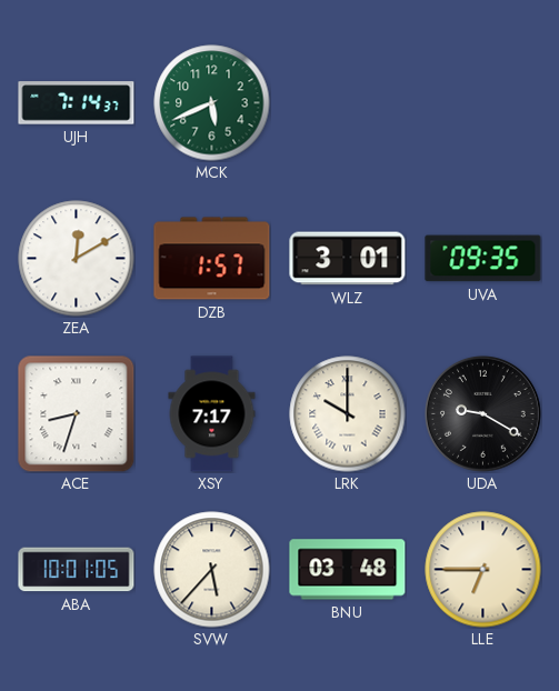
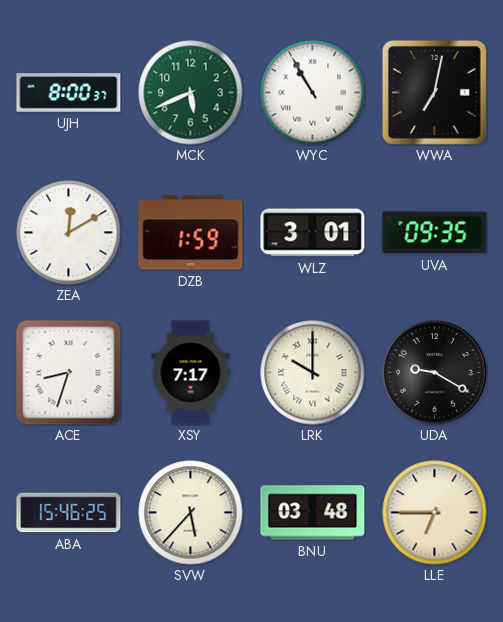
UJH: 7:14 -> 8:00 (69, 93)
WYC: none -> 10:55 (313, 93)
WWA: none -> 7:02 (434, 92)
DZB: 1:57 -> 1:59 (191, 233)
ABA: 10:01 -> 15:46 (69, 513)
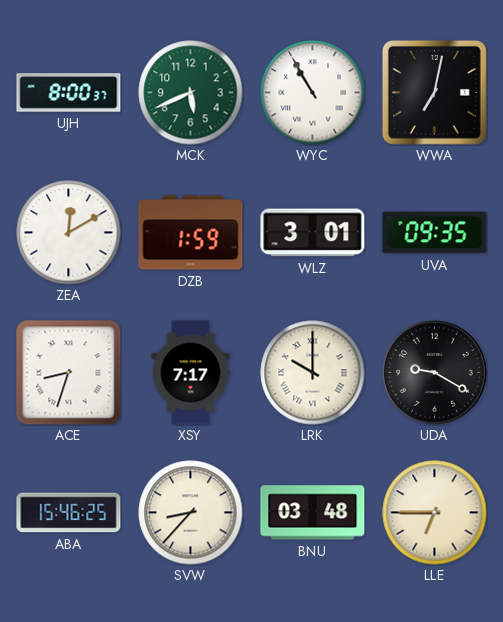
SVW: 5:37 -> 8:37 (191, 513)
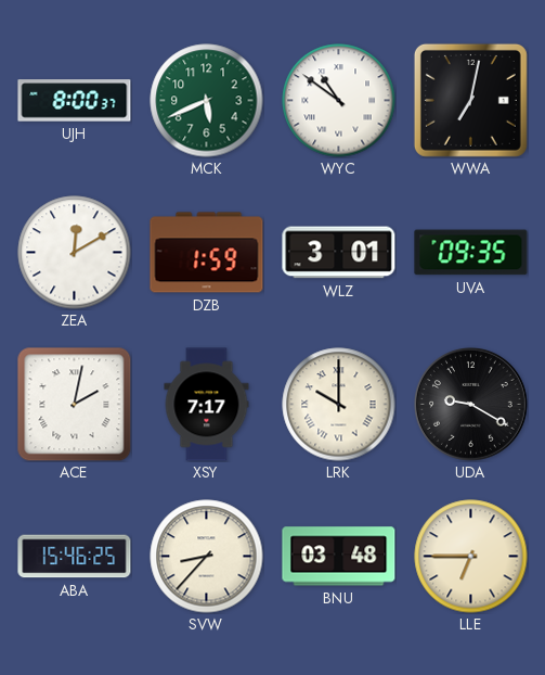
WYC: 10:55 -> 10:51 (339, 101)
ACE: 8:33 -> 2:02 (74, 404)
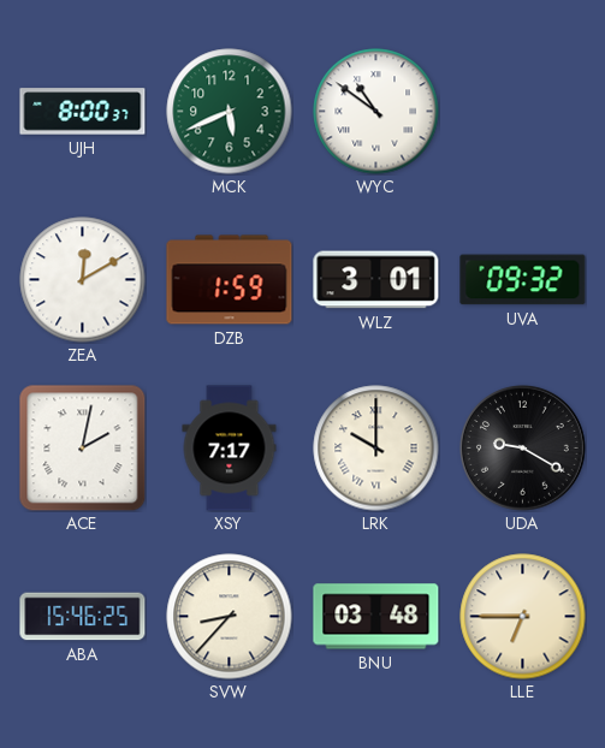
WWA: 7:02 -> none (470, 100)
UVA: 09:35 -> 09:32 (523, 280)
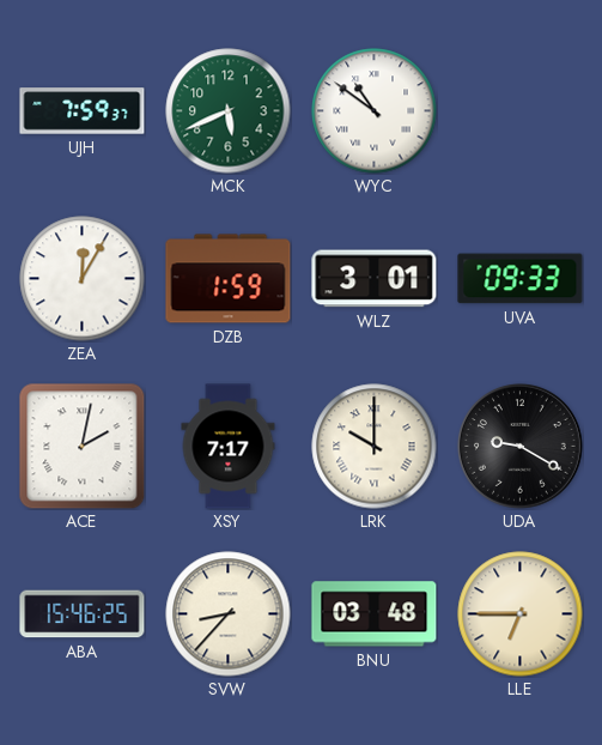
UJH: 8:00 -> 7:59 (83, 111)
ZEA: 12:10 -> 12:05 (83, 279)
UVA: 09:32 -> 09:33 (521, 279)
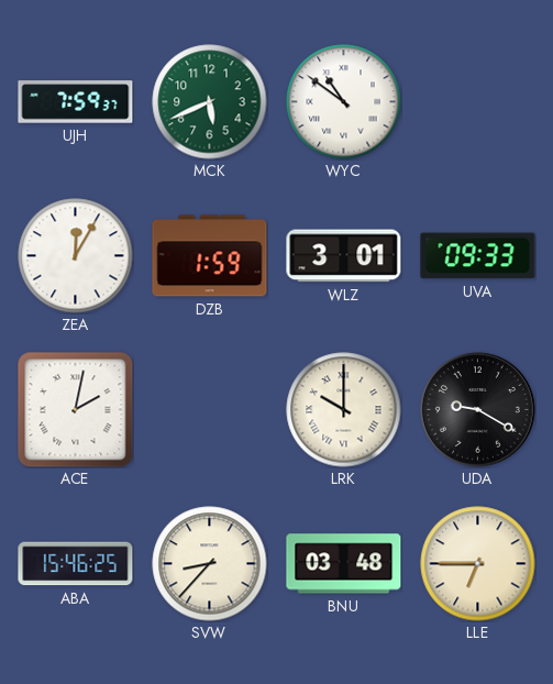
XSY: 7:17 -> none (229, 447)
